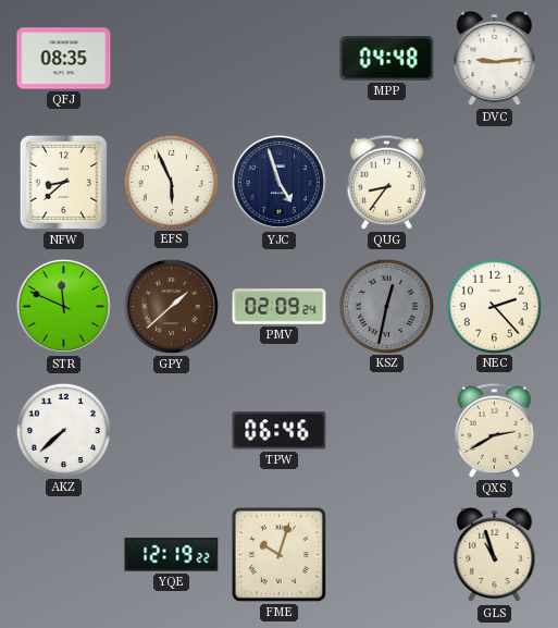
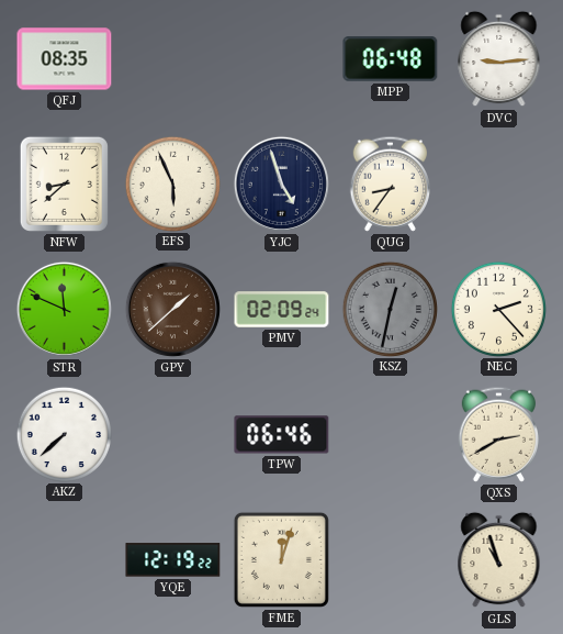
MPP: 04:48 -> 06:48 (391, 59)
FME: 10:03 -> 12:03 (281, 559)
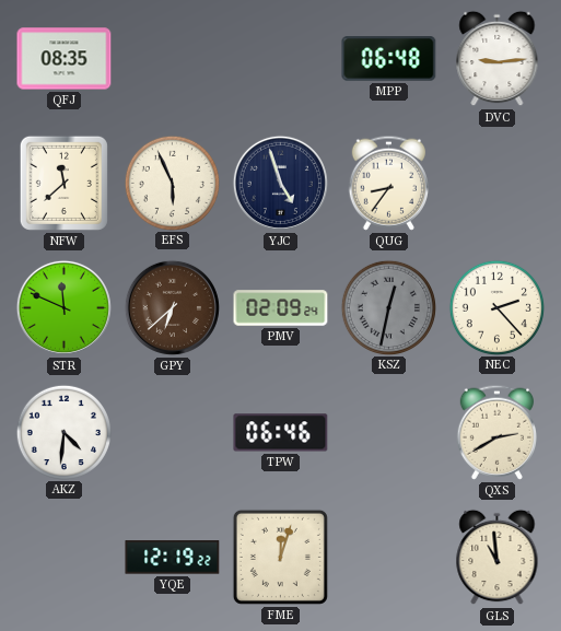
NFW: 8:38 -> 11:38 (63, 183)
GPY: 1:38 -> 6:38 (172, 307)
AKZ: 7:38 -> 4:31 (63, 432)
GLS: 10:57 -> 10:59 (498, 558)
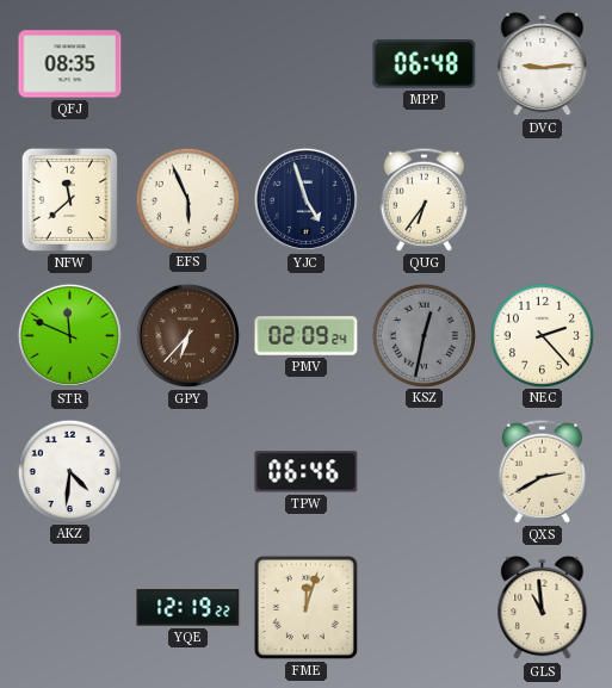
QUG: 8:36 -> 6:36 (424, 199)
GPY: 6:38 -> 6:37 (187, 335)
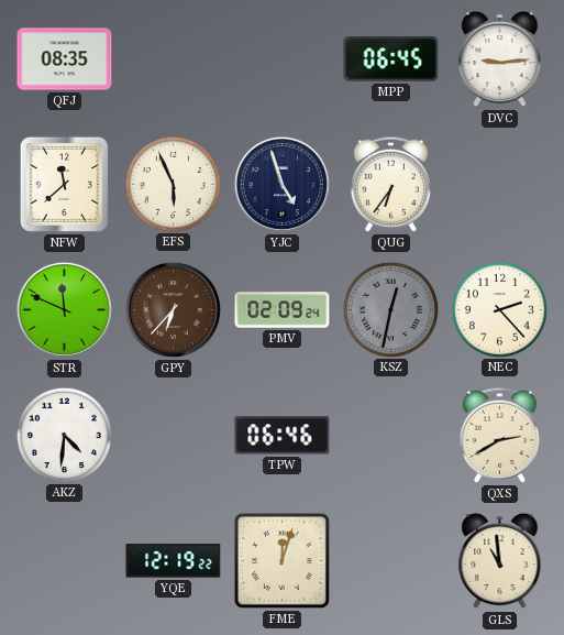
MPP: 06:48 -> 06:45 (391, 59)
